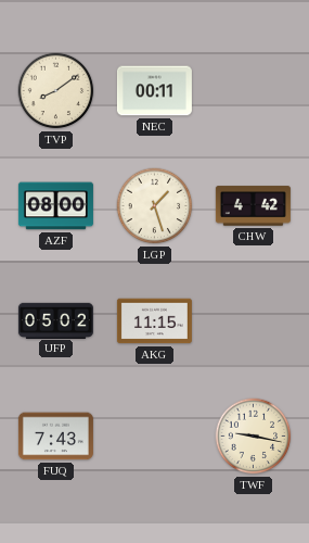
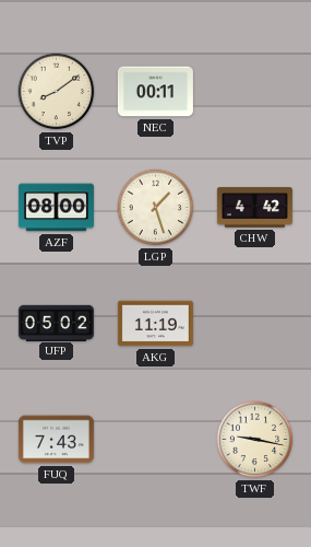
AKG: 11:15 -> 11:19 (155, 324)
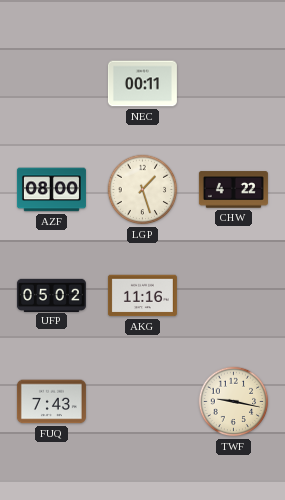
TVP: 8:09 -> none (57, 92)
CHW: 4:42 -> 4:22 (233, 190)
AKG: 11:19 -> 11:16 (142, 296)
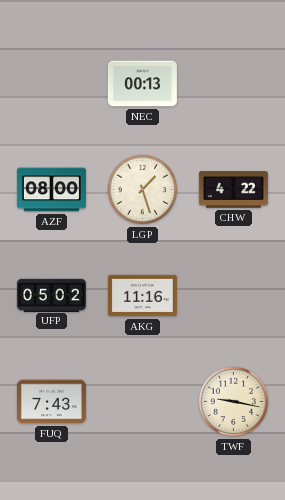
NEC: 00:11 -> 00:13 (142, 84)
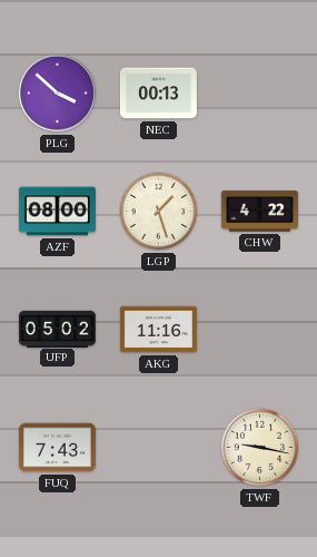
PLG: none -> 3:52 (58, 94)
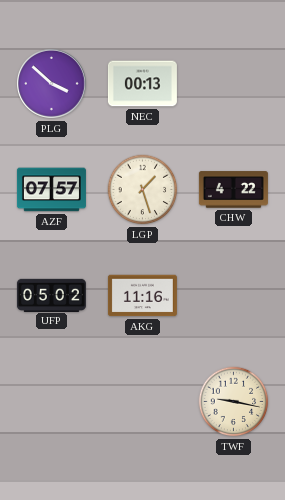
AZF: 08:00 -> 07:57 (51, 190)
FUQ: 7:43 -> none (57, 448)
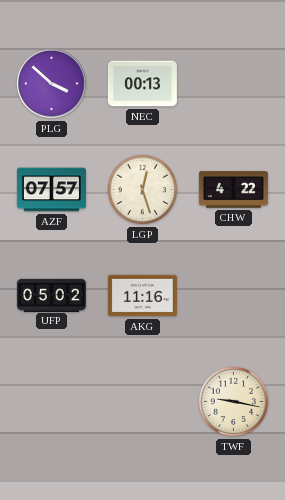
LGP: 1:27 -> 12:27 (143, 190)
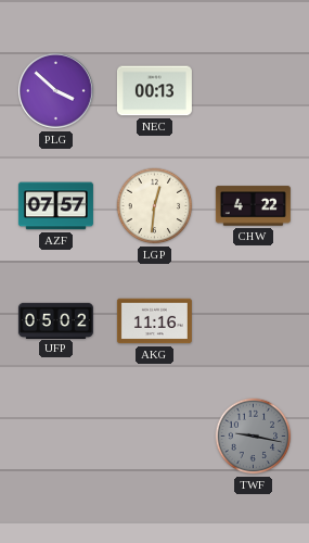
LGP: 12:27 -> 12:31 (155, 206)
TWF dial: cream -> grey (254, 437)
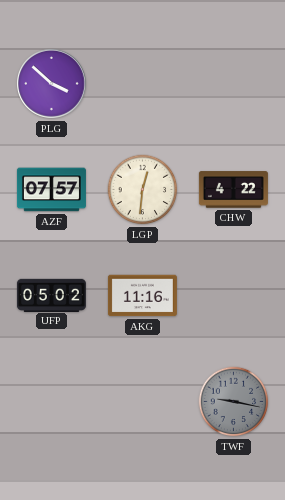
NEC: 00:13 -> none (154, 91)
